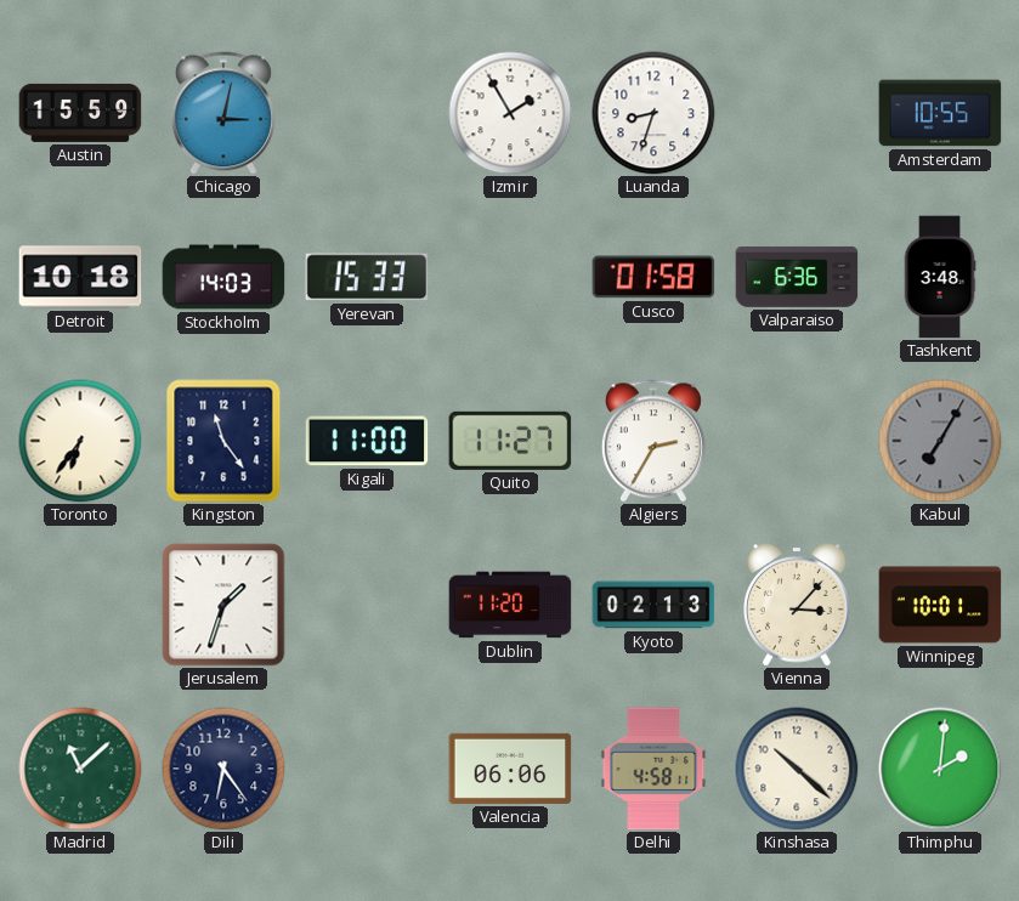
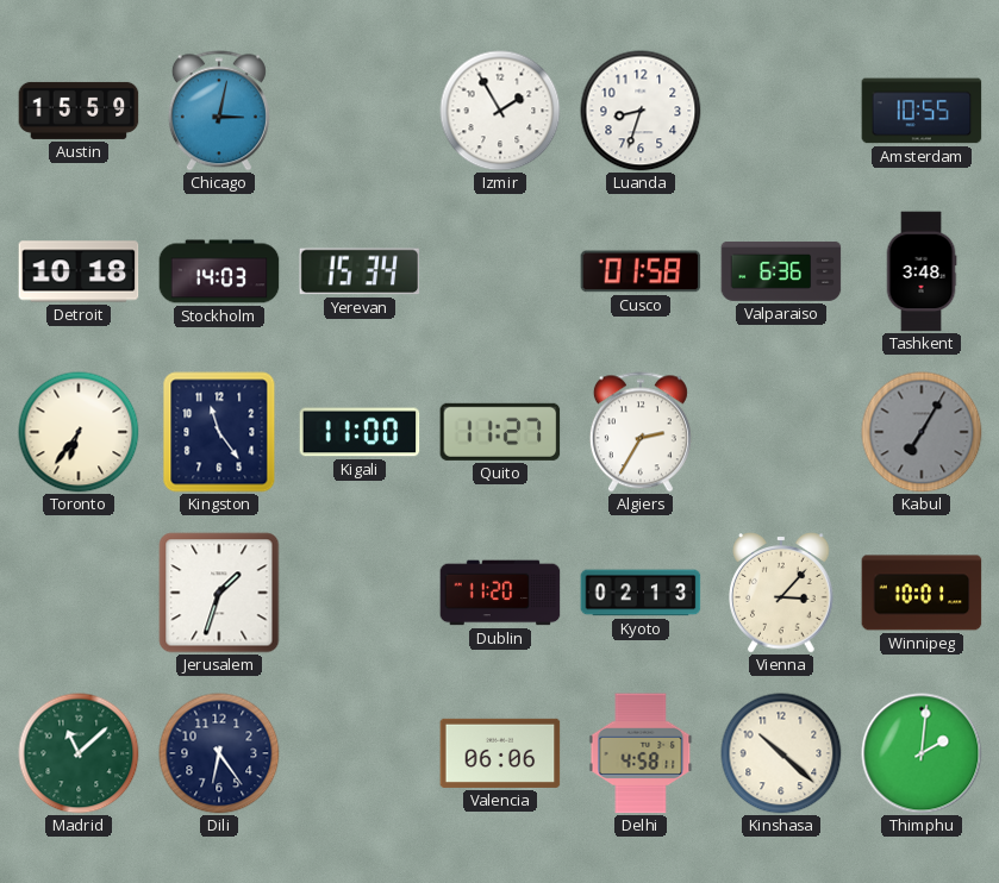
Yerevan: 15:33 -> 15:34 (360, 271)
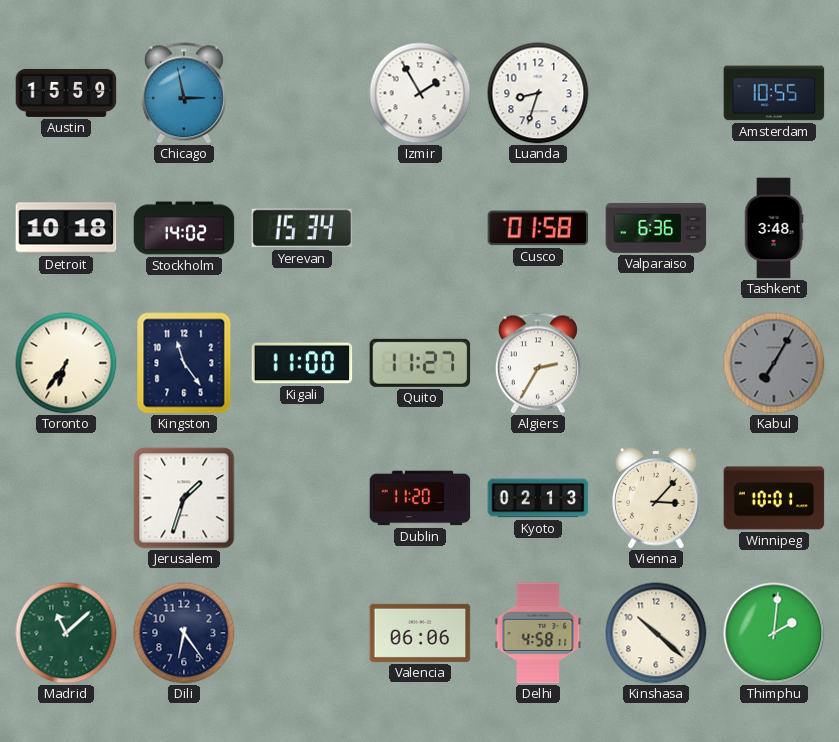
Chicago: 3:02 -> 2:58 (184, 93)
Stockholm: 14:03 -> 14:02 (184, 228)
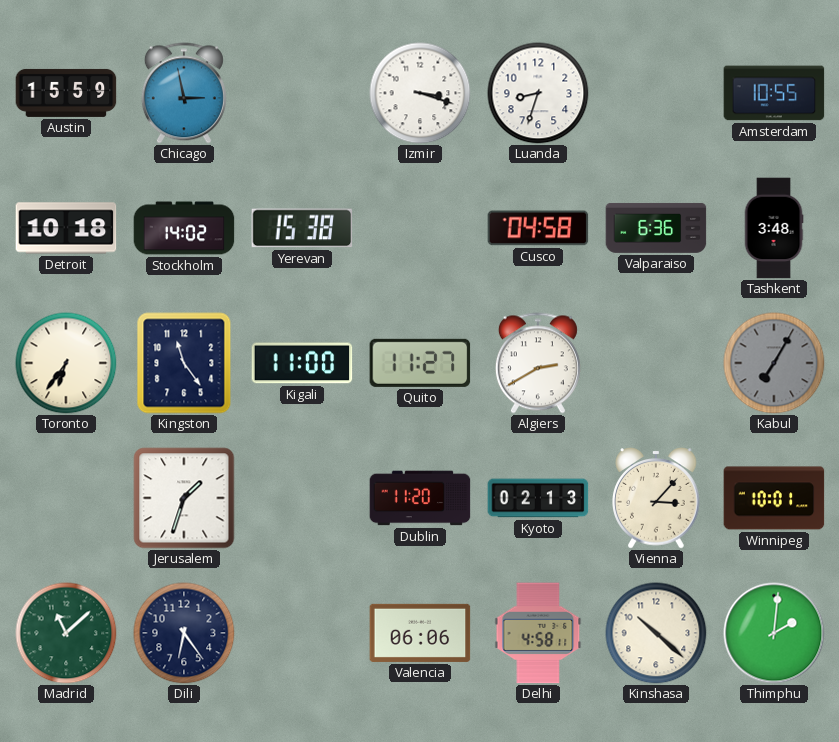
Izmir: 1:55 -> 3:18 (420, 93)
Yerevan: 15:34 -> 15:38 (302, 228)
Cusco: 01:58 -> 04:58 (538, 228)
Algiers: 2:35 -> 2:40 (538, 363)
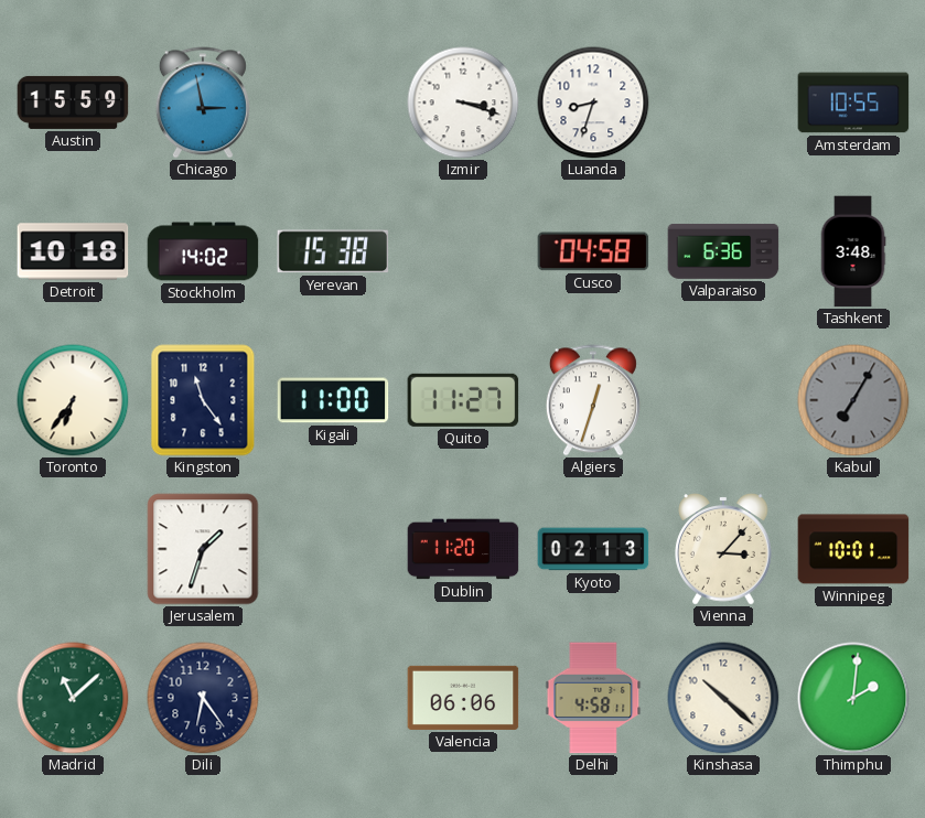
Algiers: 2:40 -> 12:33 (593, 400)
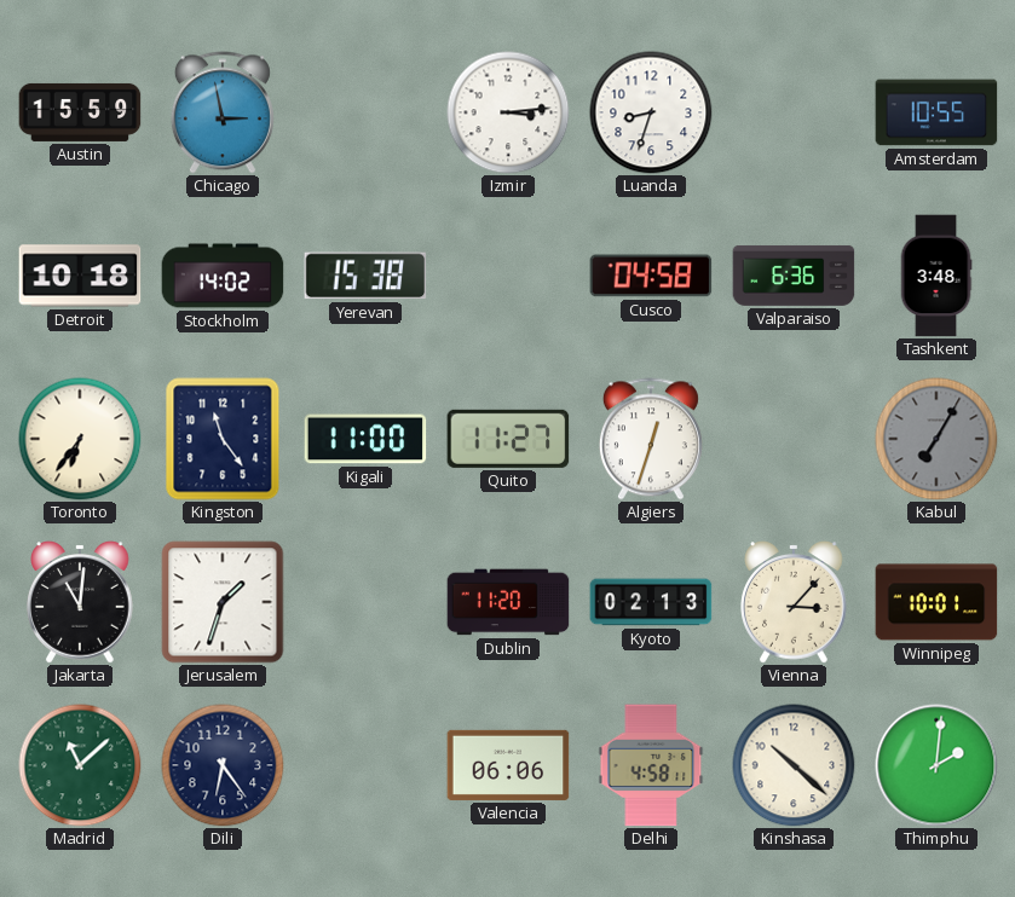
Izmir: 3:18 -> 3:14 (508, 112)
Jakarta: none -> 11:01 (80, 602)
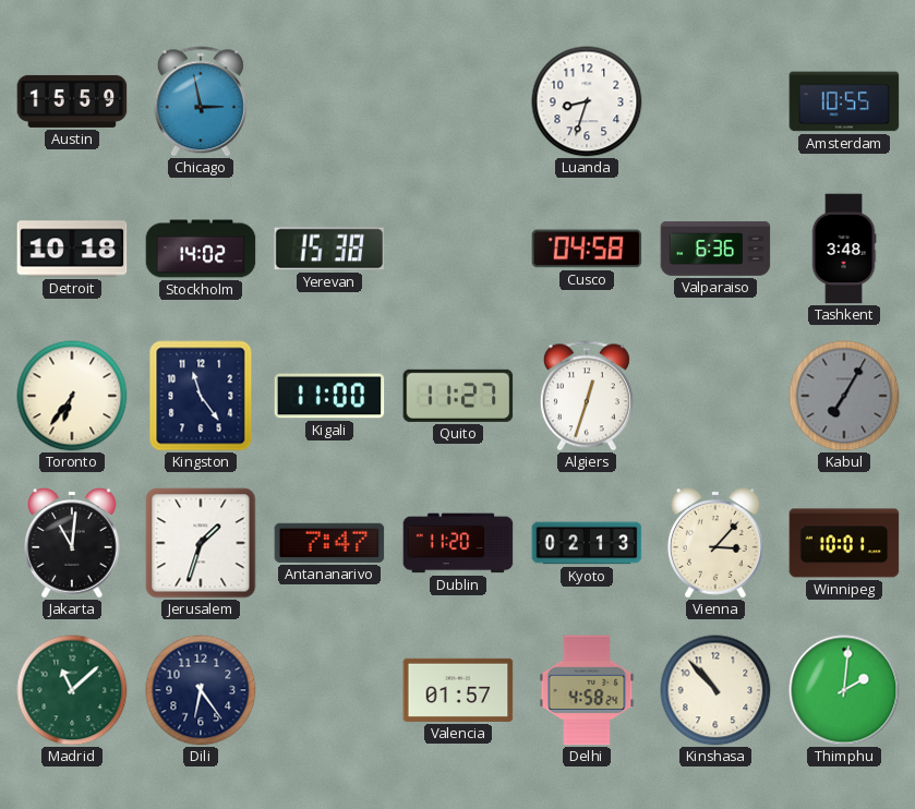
Izmir: 3:14 -> none (508, 112)
Antananarivo: none -> 7:47 (329, 543)
Valencia: 06:06 -> 01:57 (458, 690)
Delhi: 4:58:11 -> 4:58:24 (587, 690)
Kinshasa: 10:22 -> 10:53 (715, 690)
